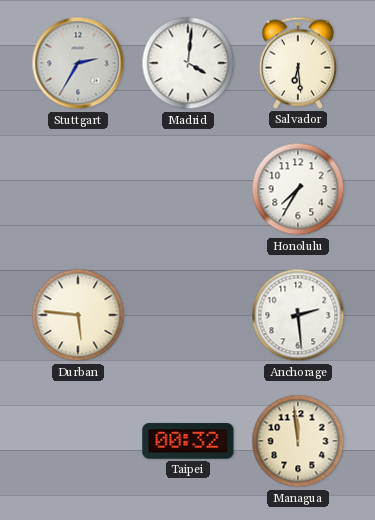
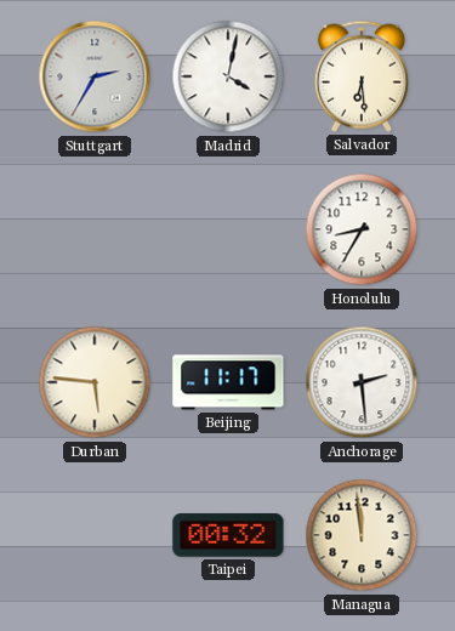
Madrid: 4:01 -> 4:02 (228, 76)
Honolulu: 7:35 -> 8:35 (362, 229)
Beijing: none -> 11:17 (228, 382)
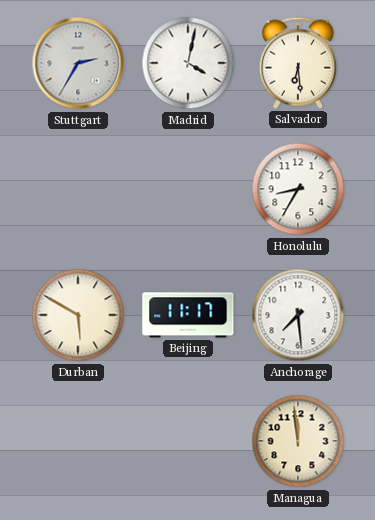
Durban: 5:46 -> 5:50 (78, 315)
Anchorage: 2:29 -> 7:29 (298, 315)
Taipei: 00:32 -> none (228, 535)
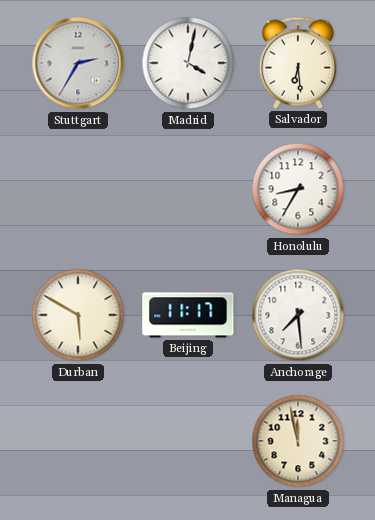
Managua: 11:59 -> 11:58 (298, 441)
